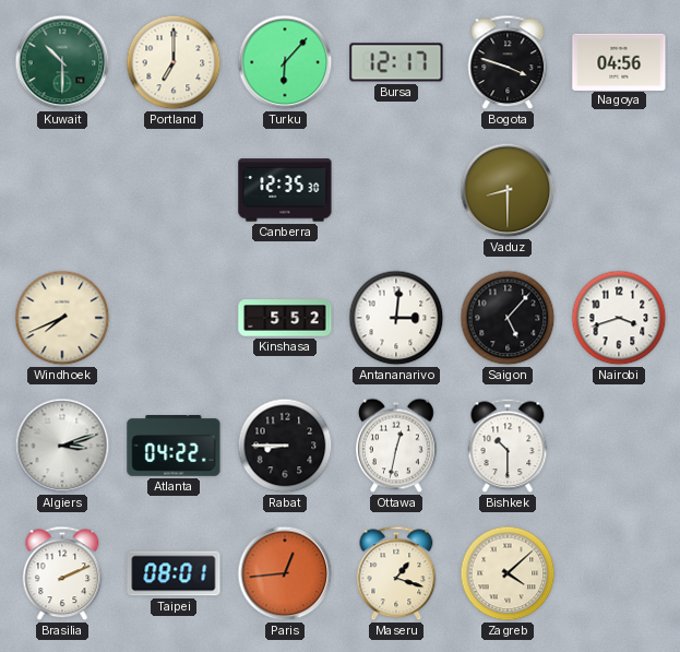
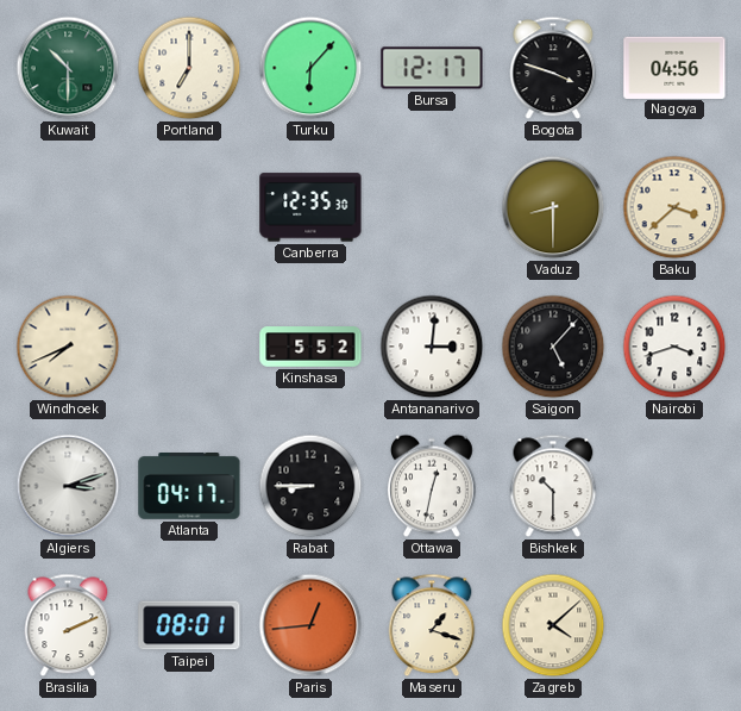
Baku: none -> 3:38 (674, 207)
Atlanta: 04:22 -> 04:17 (189, 487)
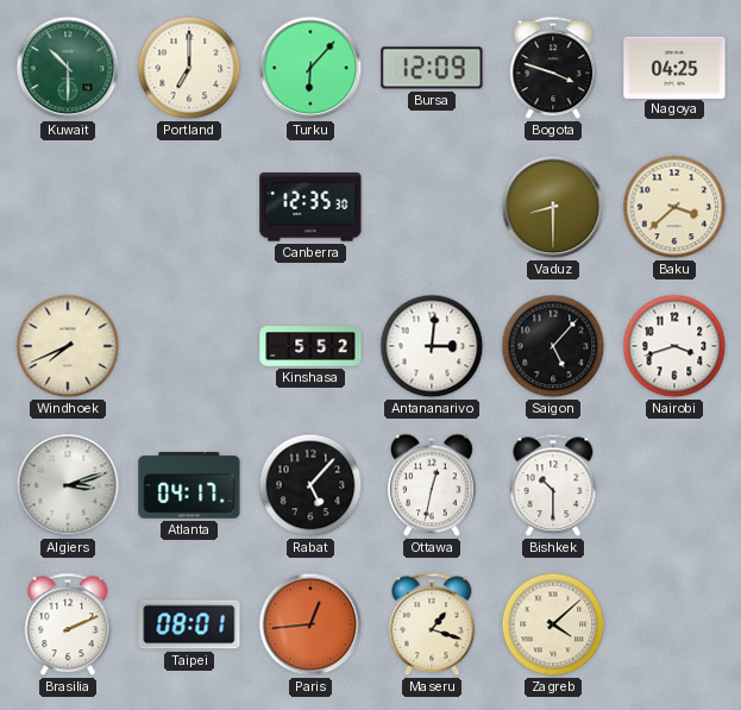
Bursa: 12:17 -> 12:09 (432, 68)
Nagoya: 04:56 -> 04:25 (674, 67)
Rabat: 8:45 -> 5:07 (310, 485)
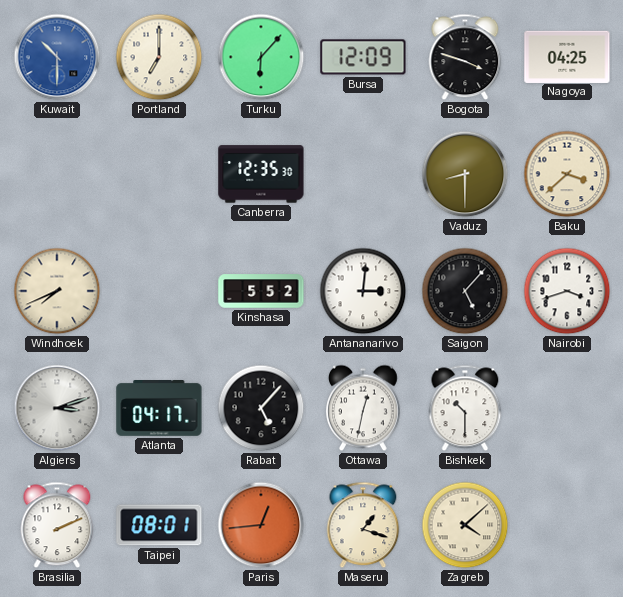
Kuwait dial: green -> blue (57, 57)
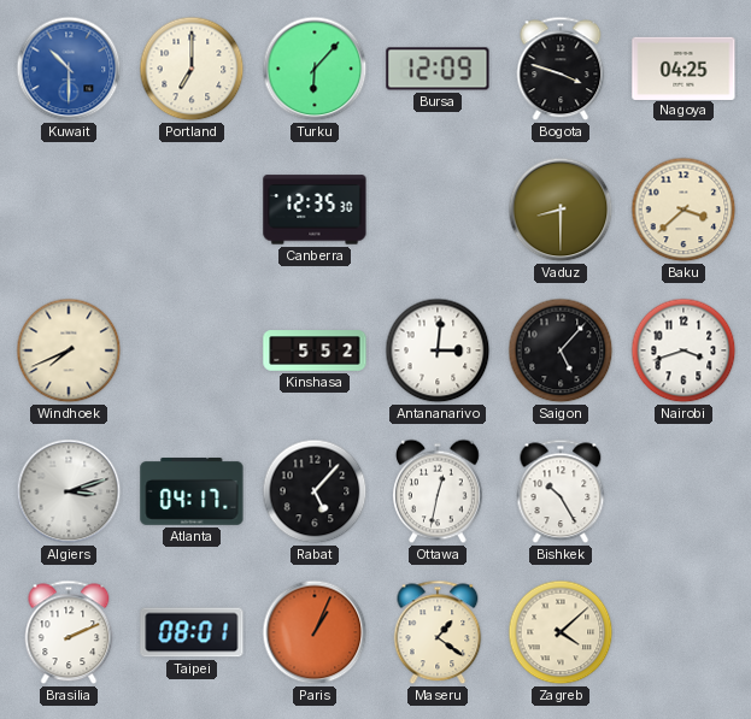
Bishkek: 10:30 -> 10:25 (561, 491)
Paris: 12:44 -> 1:04 (315, 632)
Maseru: 1:18 -> 1:21 (438, 632)
